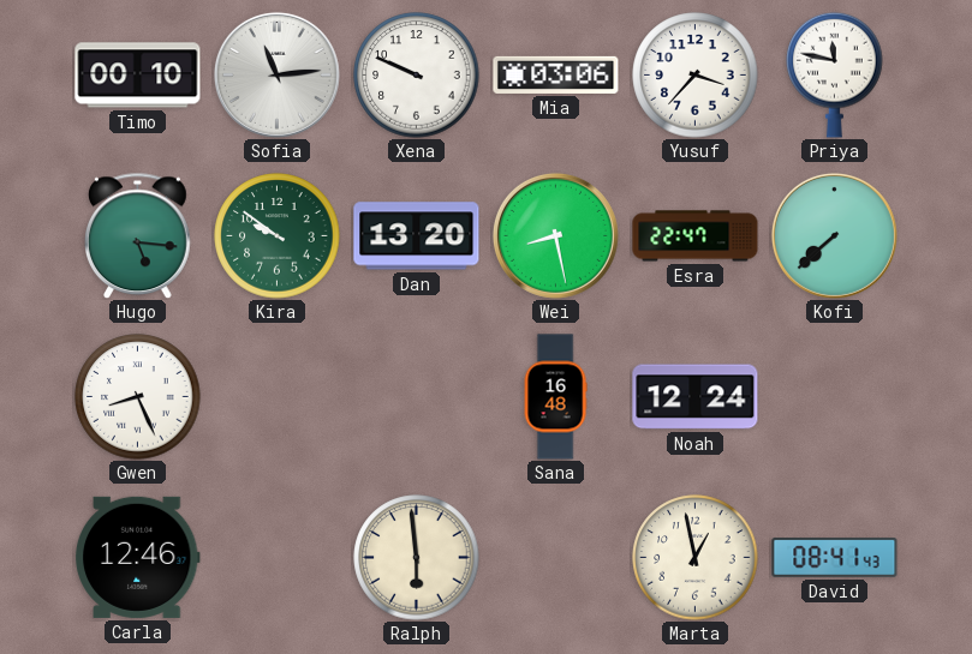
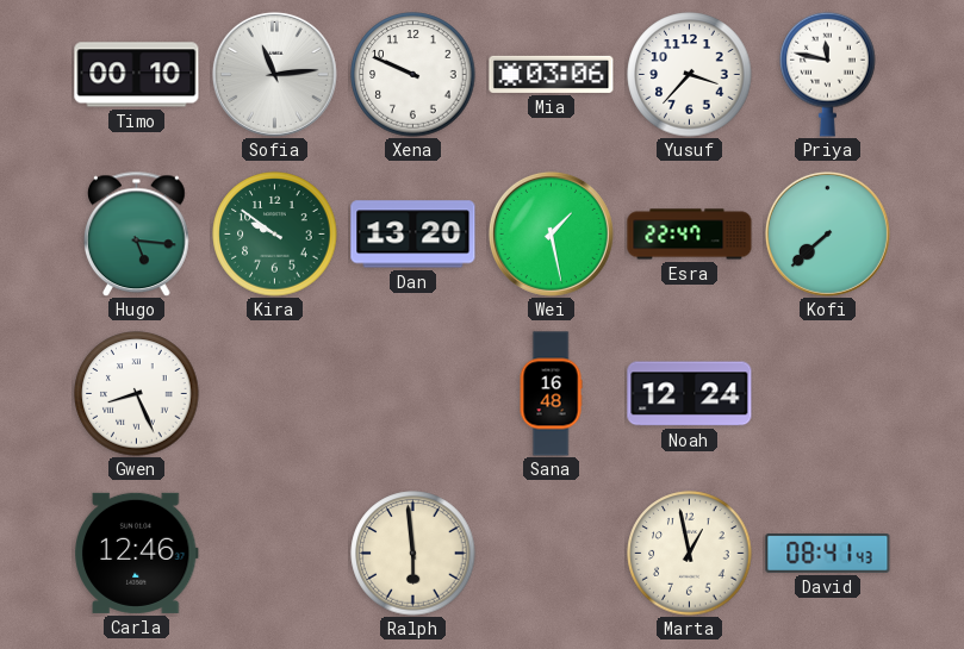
Wei: 8:28 -> 1:28 (551, 233)
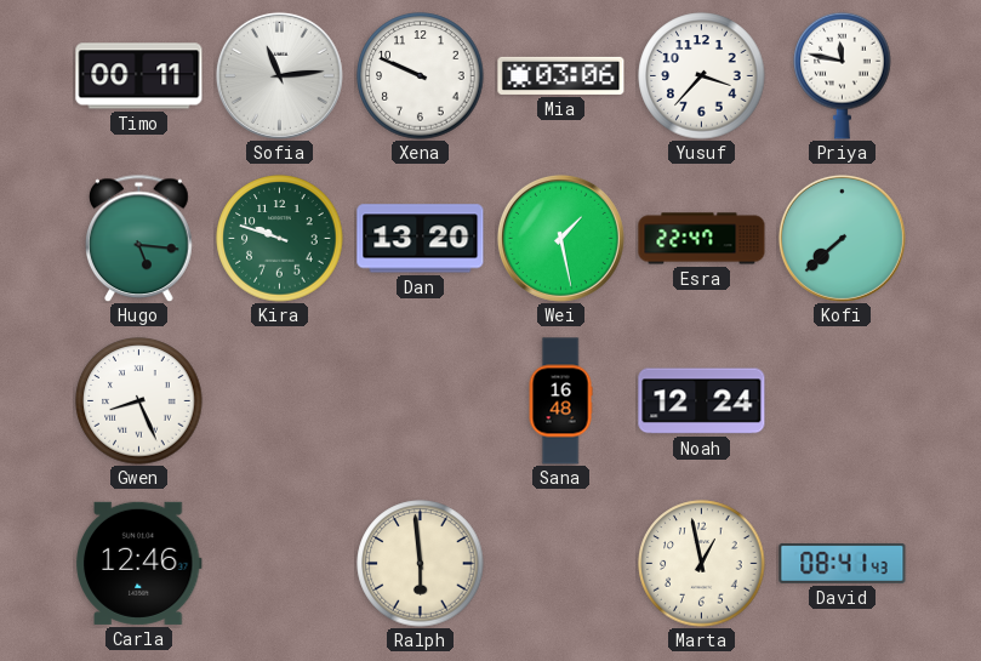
Timo: 00:10 -> 00:11 (139, 76)
Kira: 9:51 -> 9:48 (280, 239)
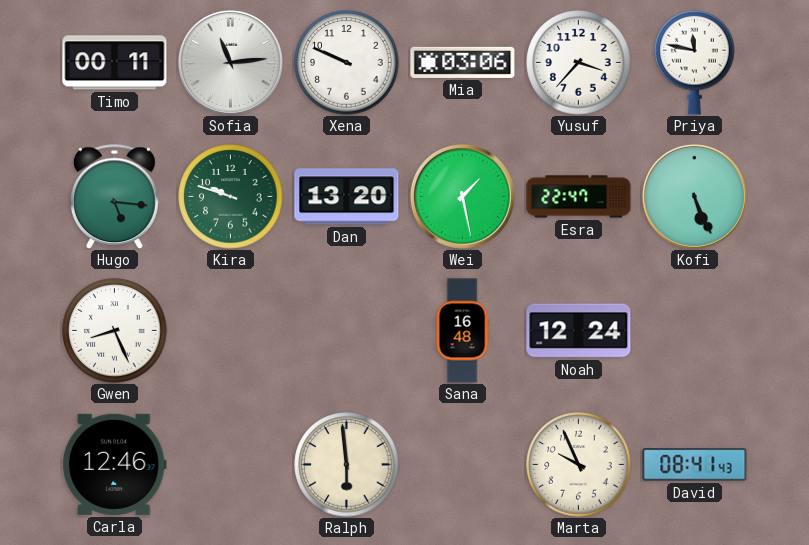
Kofi: 7:38 -> 5:26 (694, 196)
Marta: 12:58 -> 9:56 (579, 465)
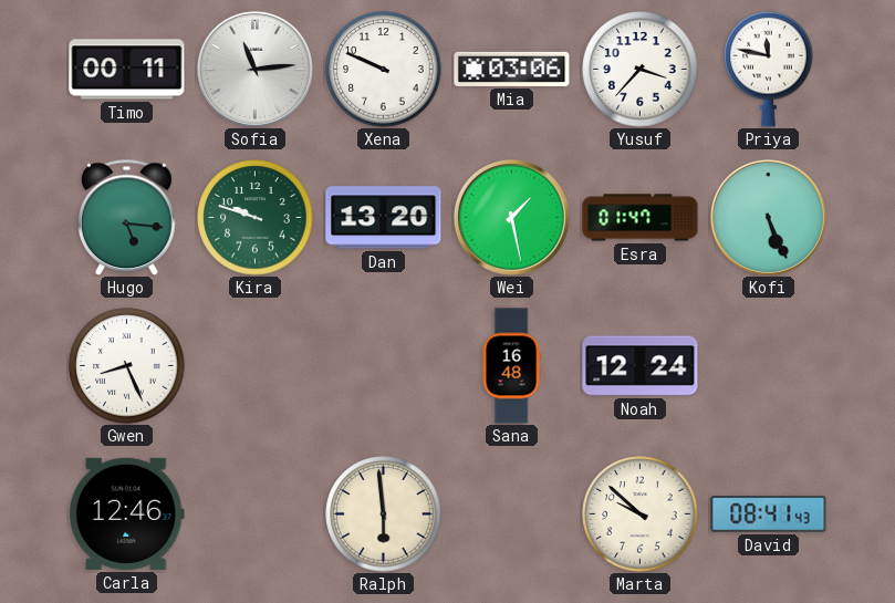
Esra: 22:47 -> 01:47 (641, 218)
Marta: 9:56 -> 9:52 (641, 514)
